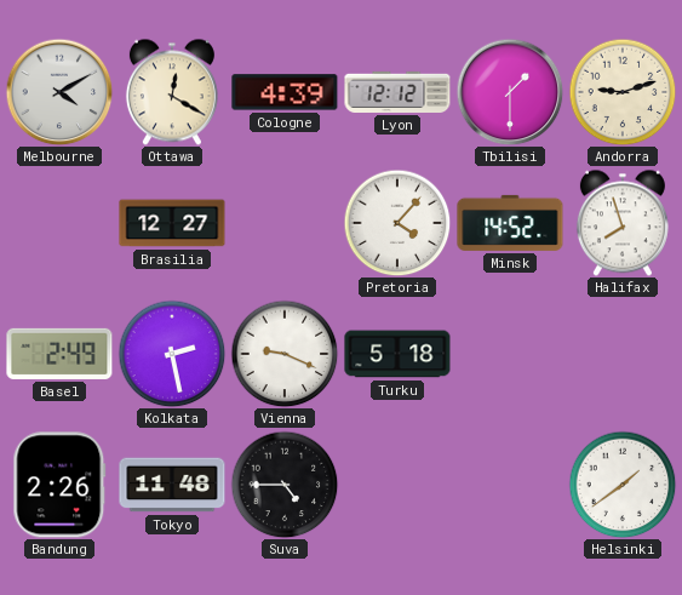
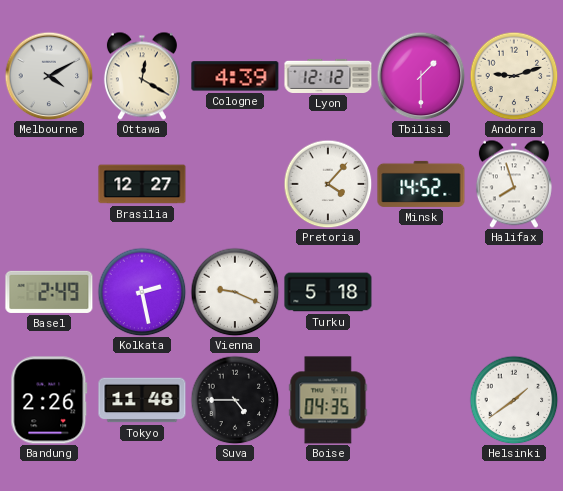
Boise: none -> 04:35 (328, 400)
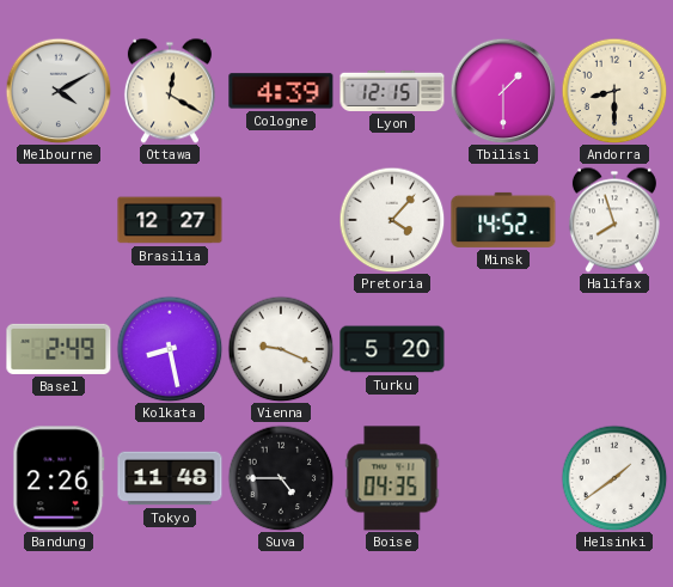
Lyon: 12:12 -> 12:15 (392, 91)
Andorra: 9:12 -> 8:30 (614, 91)
Kolkata: 2:28 -> 8:28 (170, 349)
Turku: 5:18 -> 5:20 (392, 349)
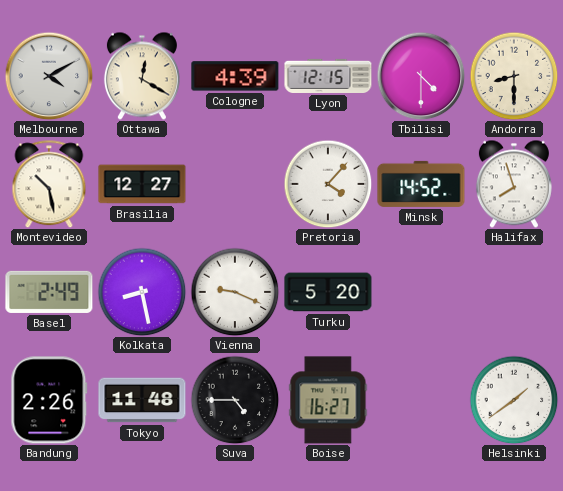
Tbilisi: 1:30 -> 4:30 (421, 76)
Montevideo: none -> 10:28 (49, 184)
Boise: 04:35 -> 16:27 (328, 400)
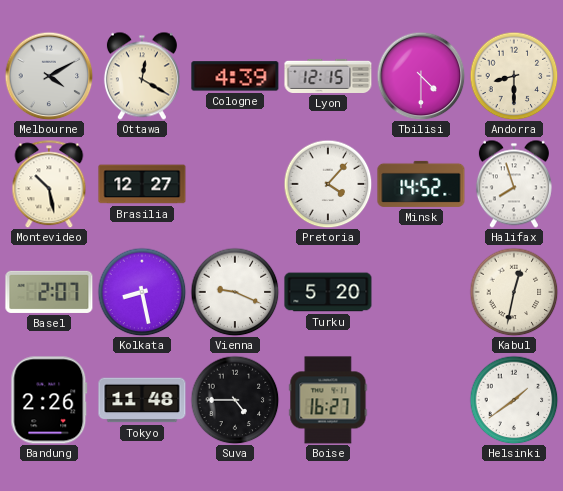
Basel: 2:49 -> 2:07 (49, 292)
Kabul: none -> 12:32 (514, 292)
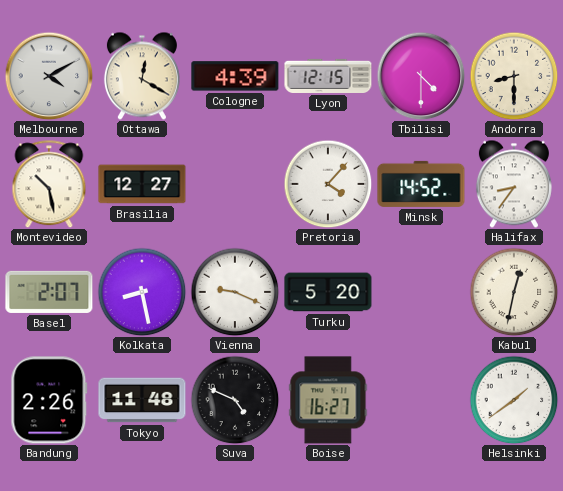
Halifax: 7:57 -> 8:36 (514, 184)
Suva: 4:45 -> 4:49 (235, 400)
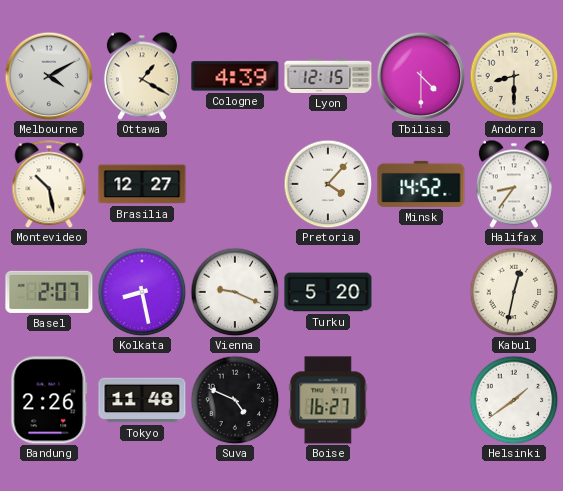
Ottawa: 12:20 -> 1:20 (142, 76)
